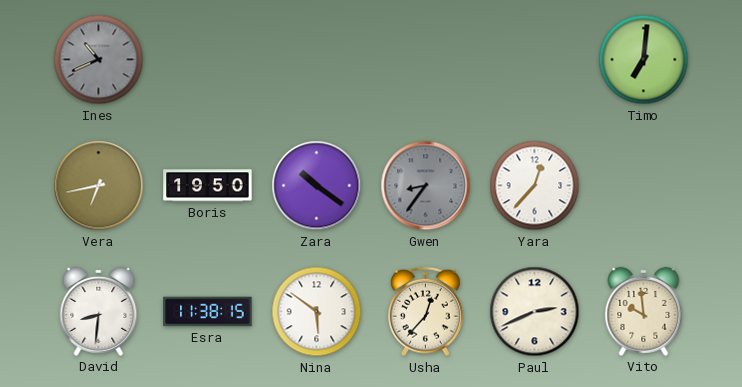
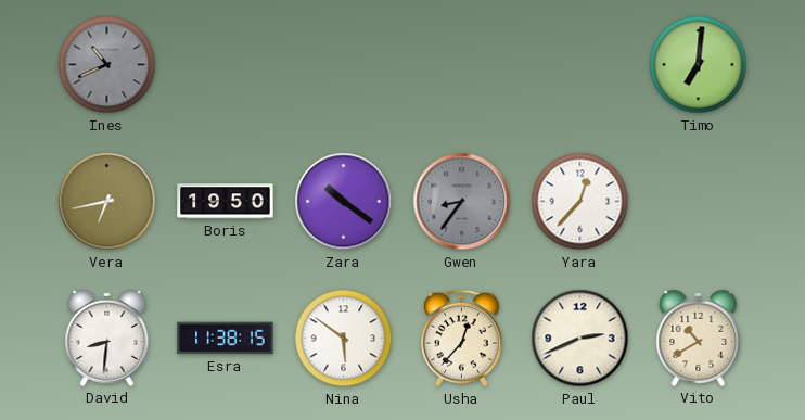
Vito: 9:59 -> 10:40 (699, 338)
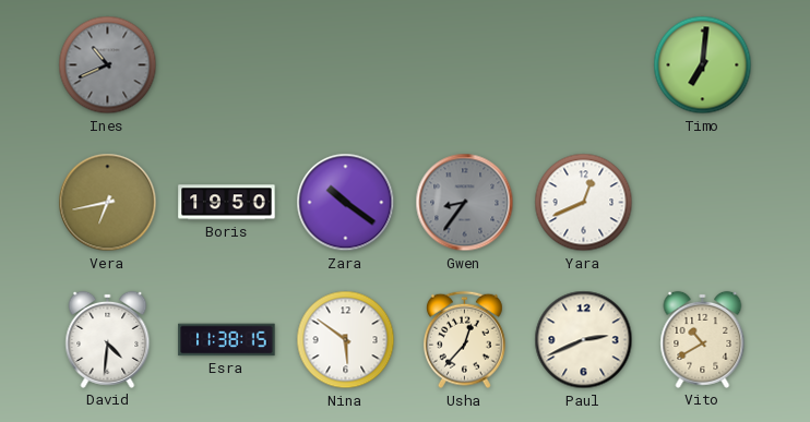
Yara: 12:37 -> 12:41 (584, 203)
David: 8:31 -> 4:31 (108, 339)
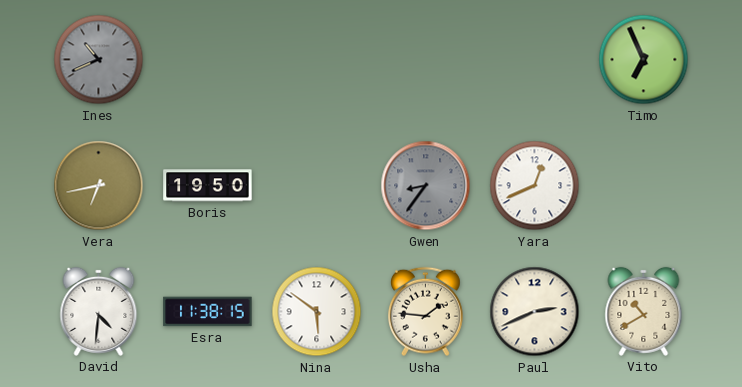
Timo: 7:01 -> 6:56 (644, 60)
Zara: 10:21 -> none (346, 203)
Usha: 12:37 -> 1:46 (425, 312)
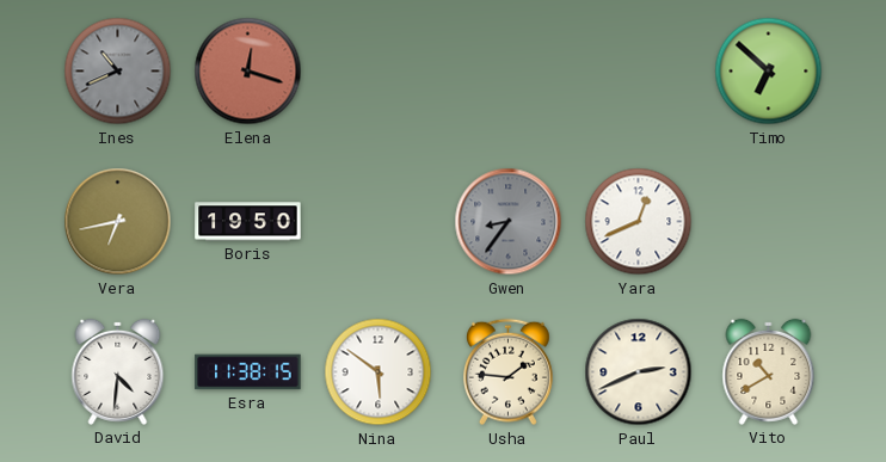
Elena: none -> 12:18 (248, 72)
Timo: 6:56 -> 6:52 (769, 72)
